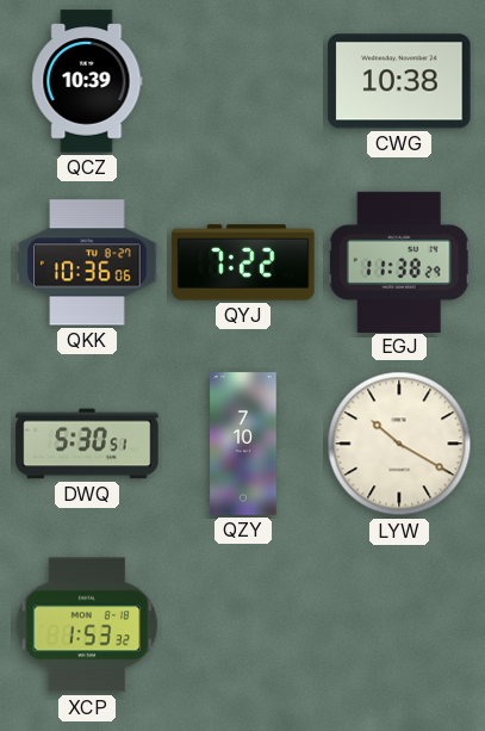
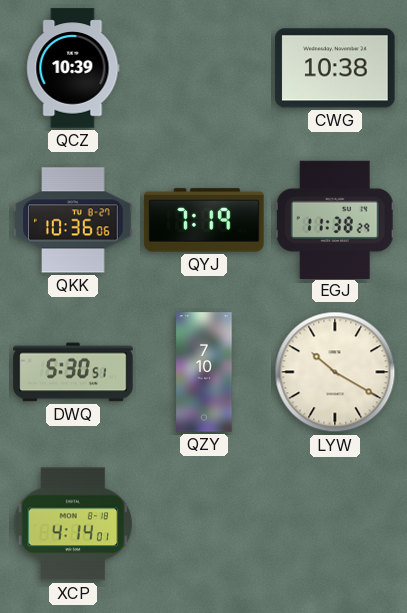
QYJ: 7:22 -> 7:19 (204, 220)
XCP: 1:53 -> 4:14 (73, 524)
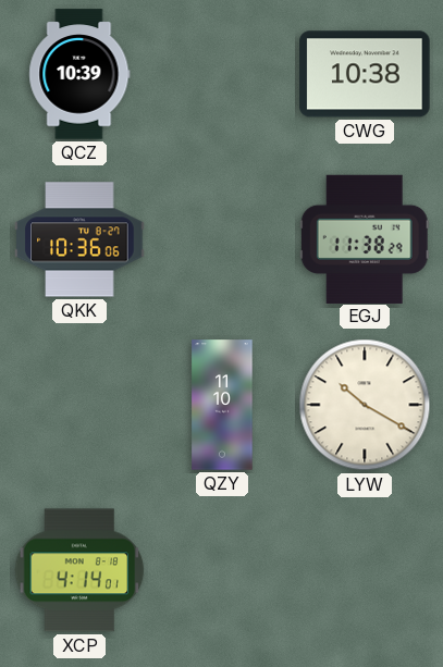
QYJ: 7:19 -> none (204, 220)
DWQ: 5:30 -> none (73, 372)
QZY: 7:10 -> 11:10 (222, 405)
